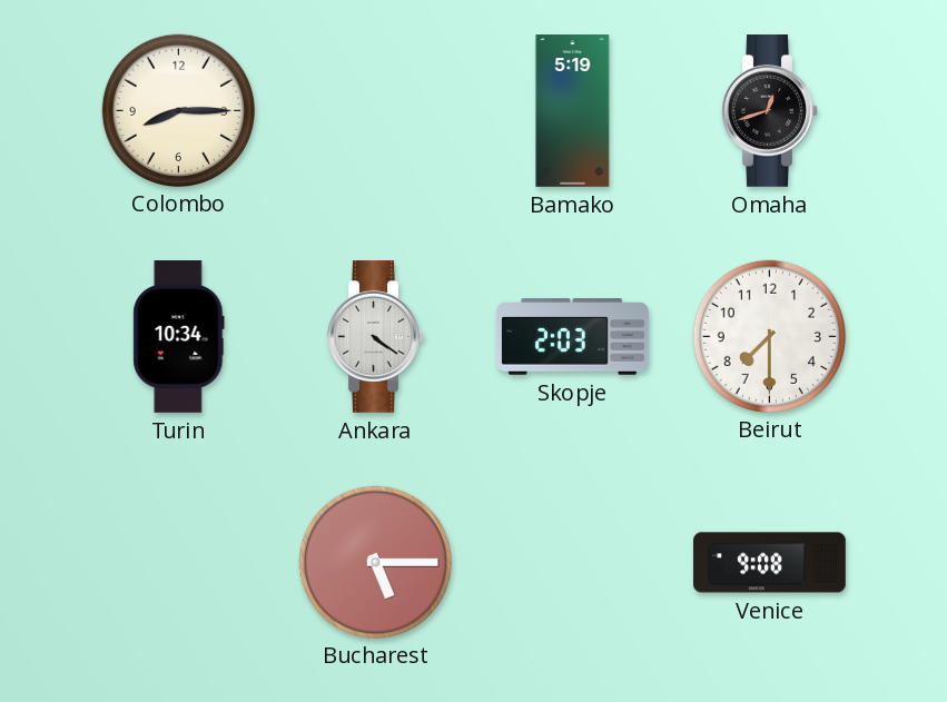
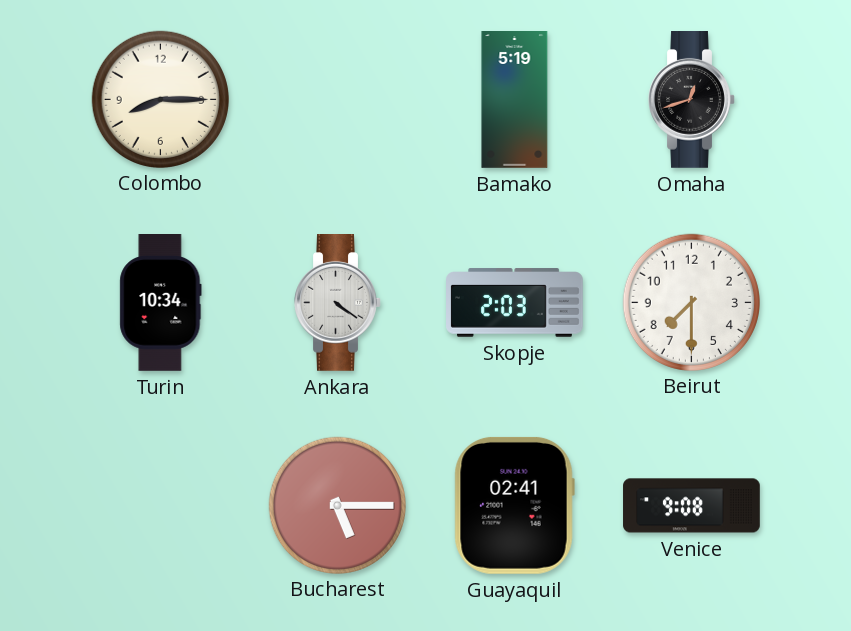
Guayaquil: none -> 02:41 (514, 505)
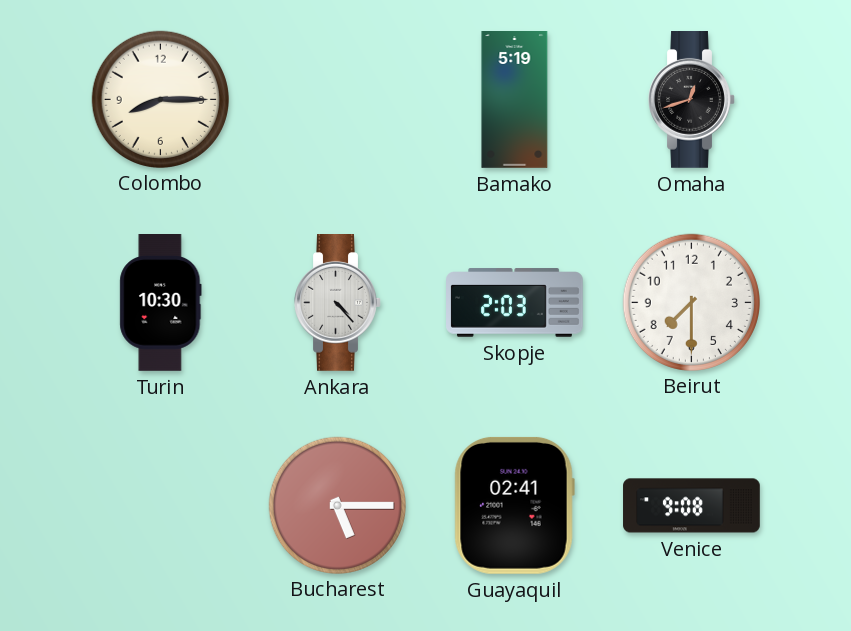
Turin: 10:34 -> 10:30 (161, 303)
Ankara: 4:21 -> 4:23 (338, 303)
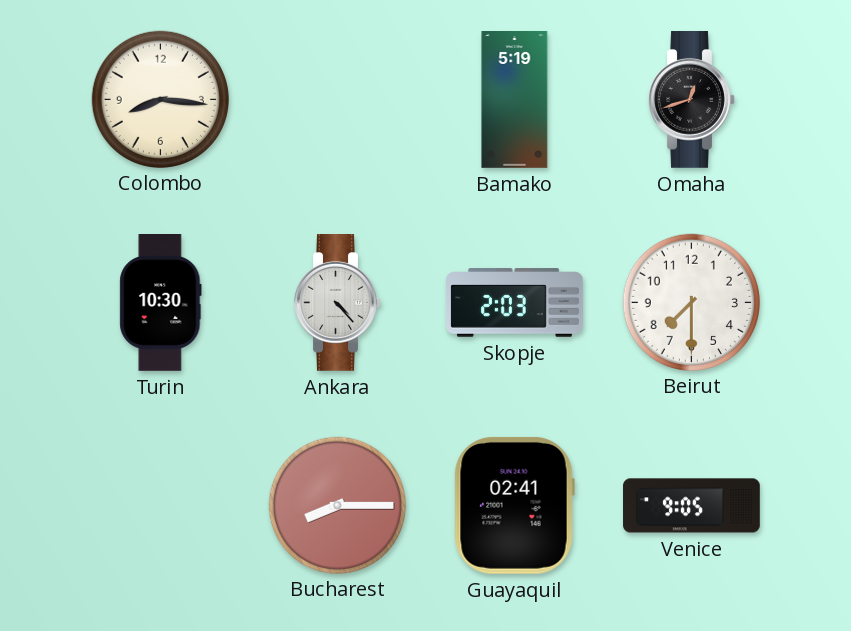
Colombo: 8:15 -> 8:16 (160, 99)
Bucharest: 5:15 -> 8:15 (337, 505)
Venice: 9:08 -> 9:05 (692, 506)
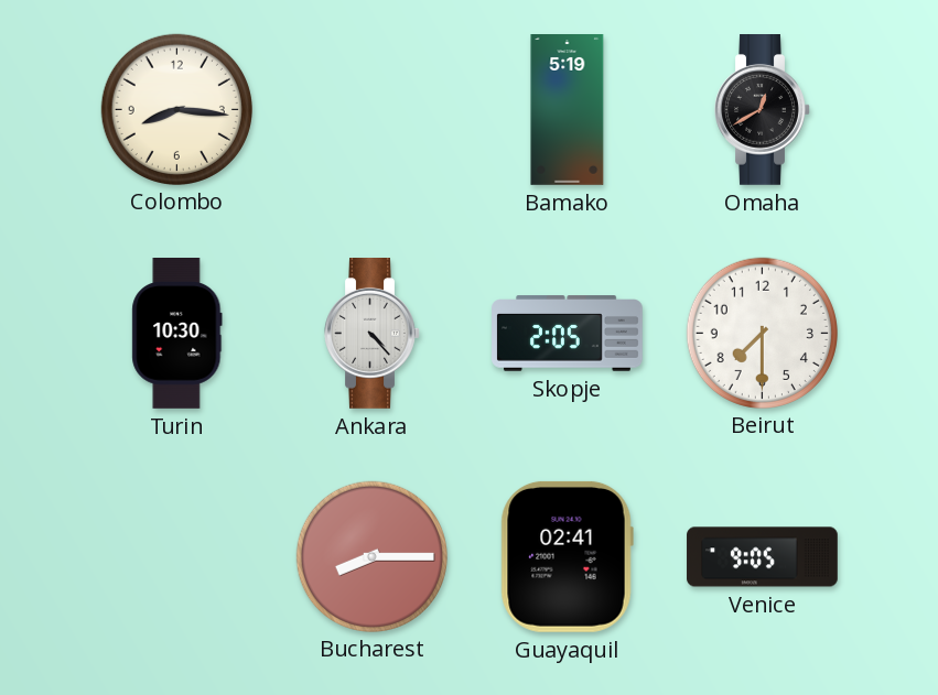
Omaha: 12:42 -> 12:40 (763, 110)
Skopje: 2:03 -> 2:05 (568, 334)
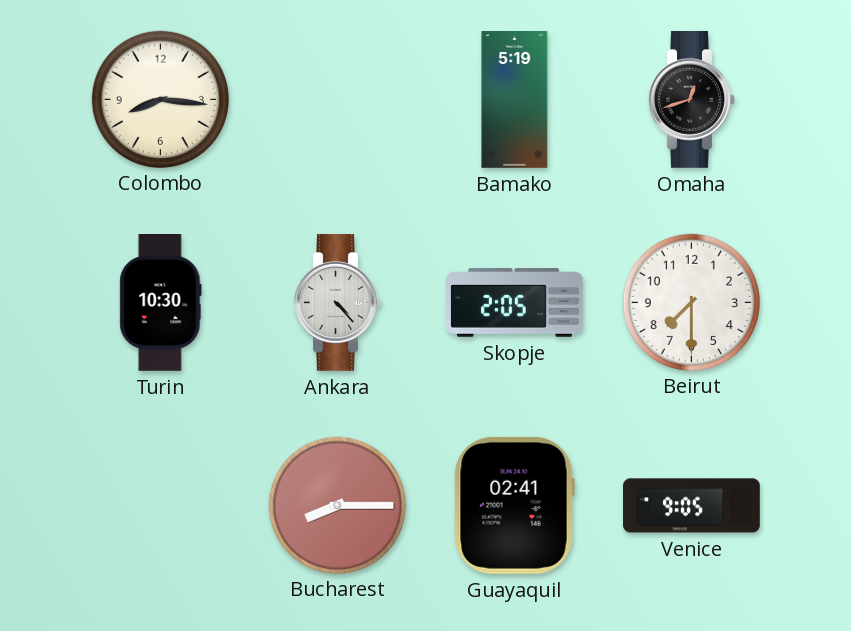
Omaha: 12:40 -> 12:42 (692, 100)
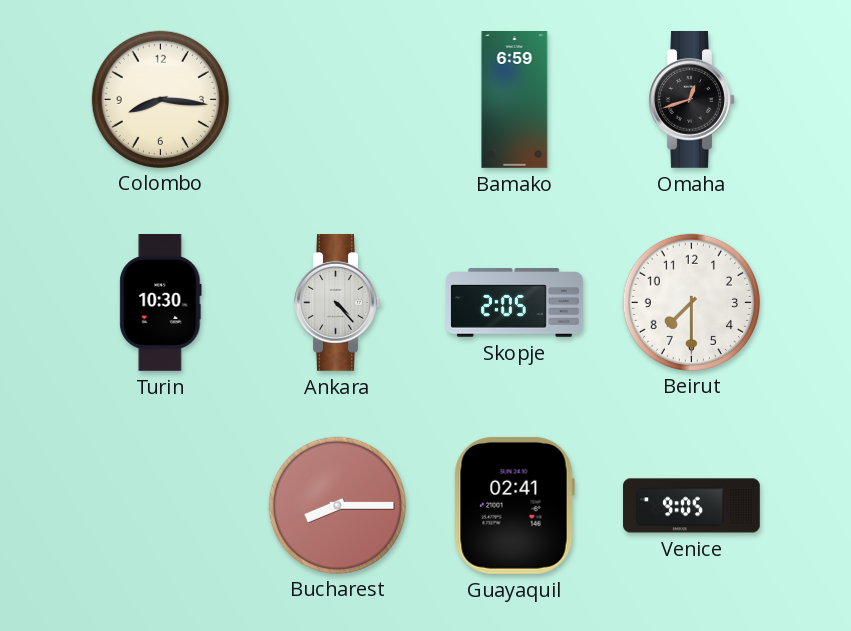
Bamako: 5:19 -> 6:59 (515, 100)
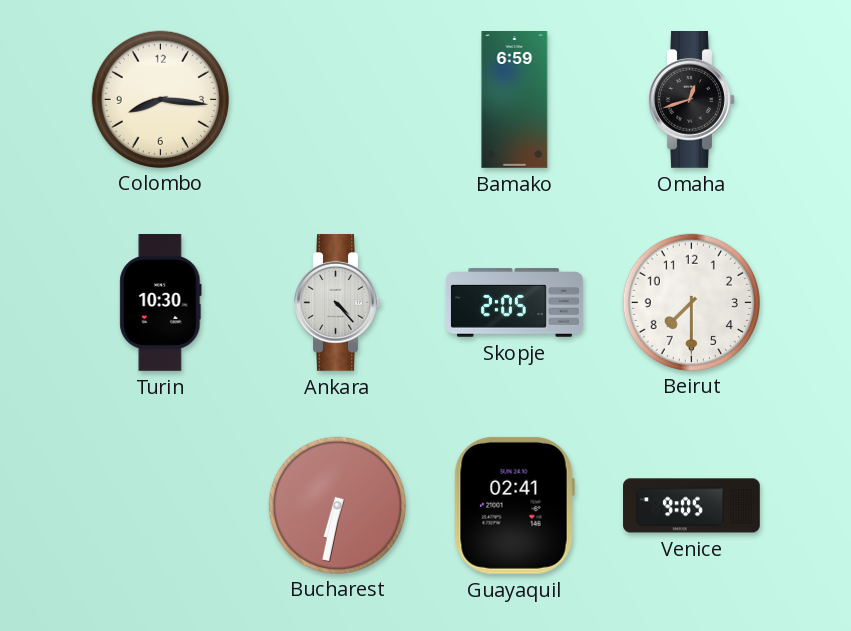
Bucharest: 8:15 -> 6:32 (337, 505)
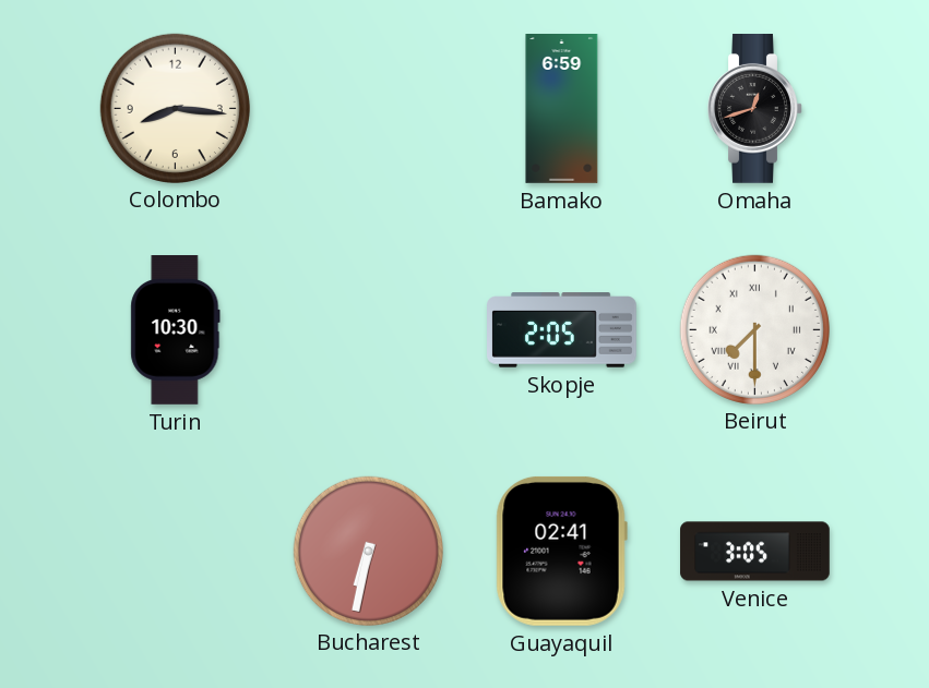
Ankara: 4:23 -> none (338, 303)
Beirut numerals: Arabic -> Roman (754, 329)
Venice: 9:05 -> 3:05 (755, 552)
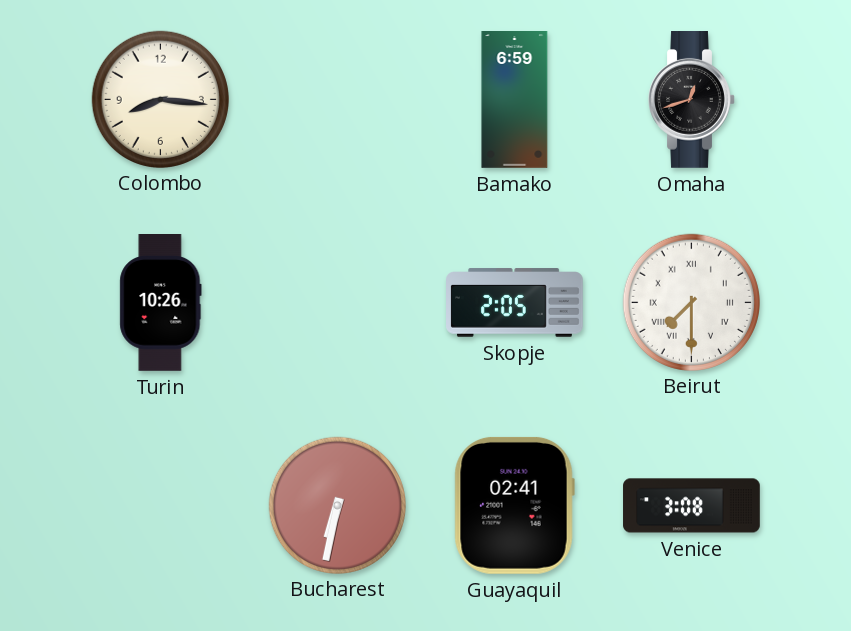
Turin: 10:30 -> 10:26 (161, 303)
Venice: 3:05 -> 3:08 (692, 506)
